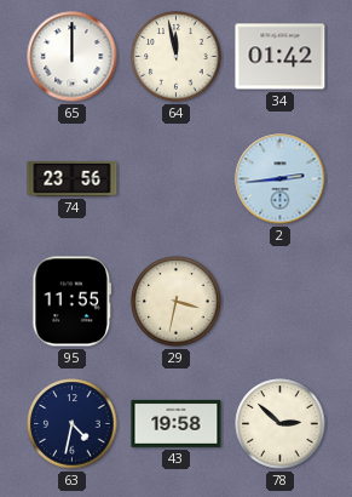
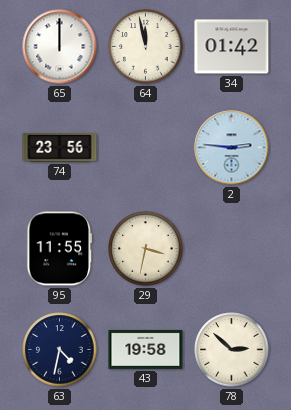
2: 2:44 -> 2:46 (232, 148)
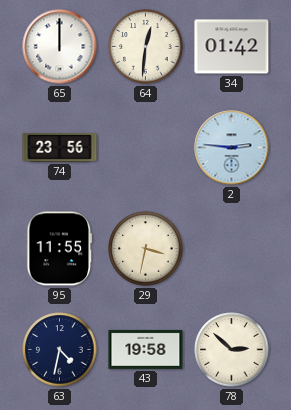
64: 11:58 -> 12:31 (146, 47)
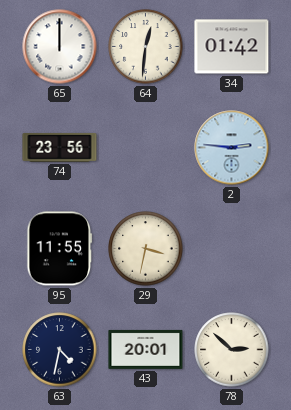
43: 19:58 -> 20:01 (146, 349)
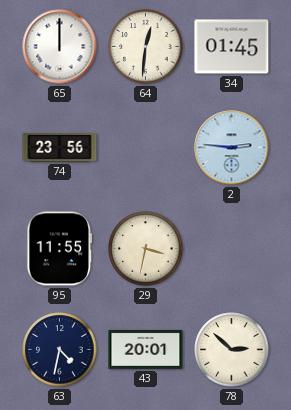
34: 01:42 -> 01:45 (232, 47)
